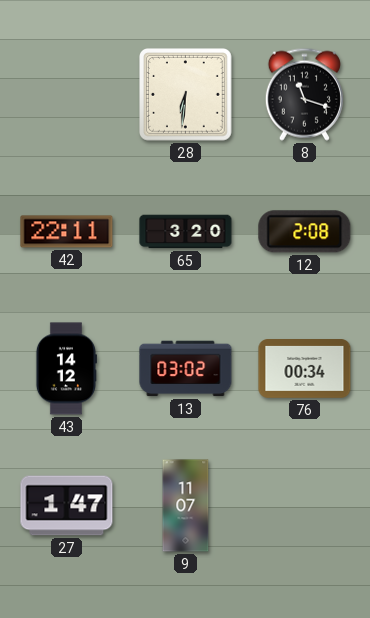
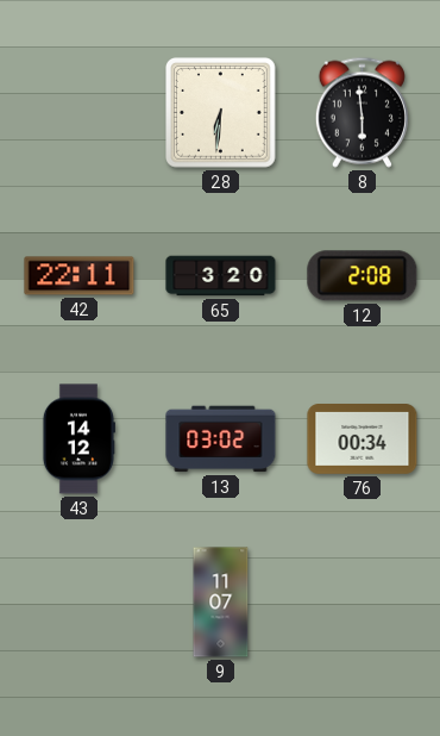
8: 11:18 -> 5:59 (362, 112)
27: 1:47 -> none (67, 506)
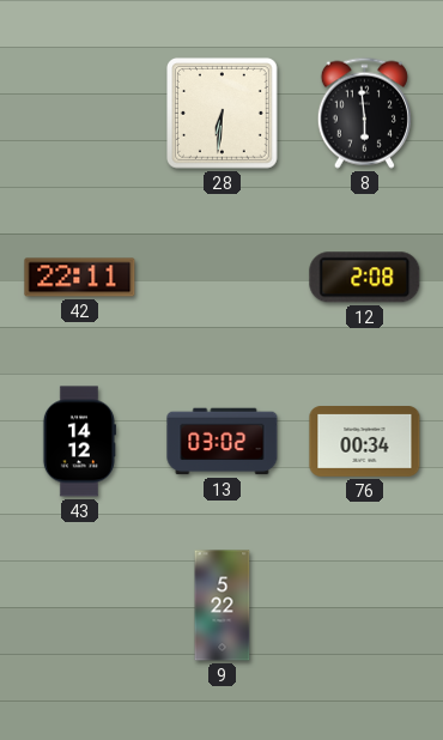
65: 3:20 -> none (221, 276)
9: 11:07 -> 5:22 (223, 606)
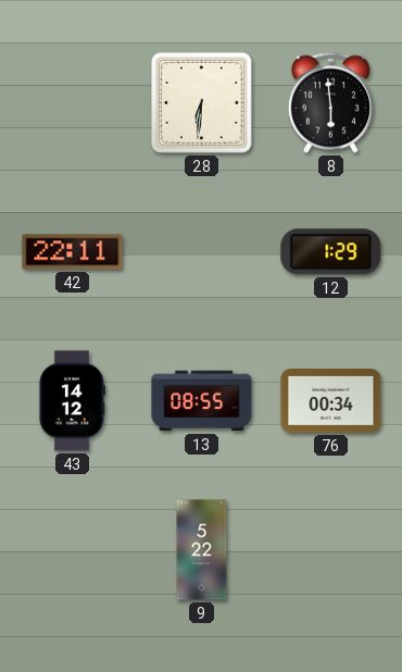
12: 2:08 -> 1:29 (331, 252)
13: 03:02 -> 08:55 (202, 401)
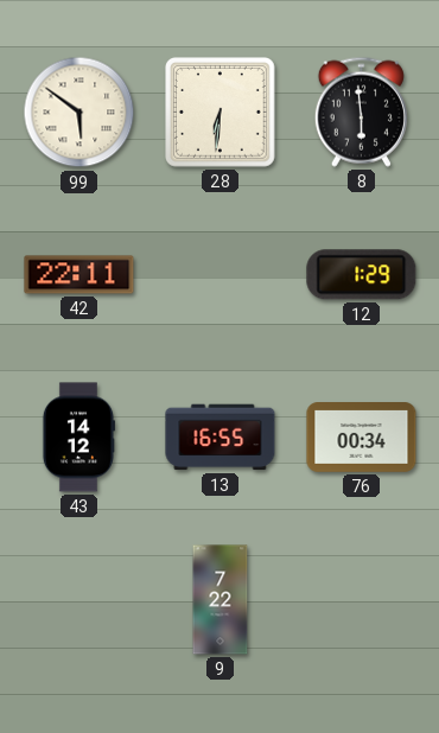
99: none -> 5:51 (79, 113)
13: 08:55 -> 16:55 (221, 438)
9: 5:22 -> 7:22 (221, 600)
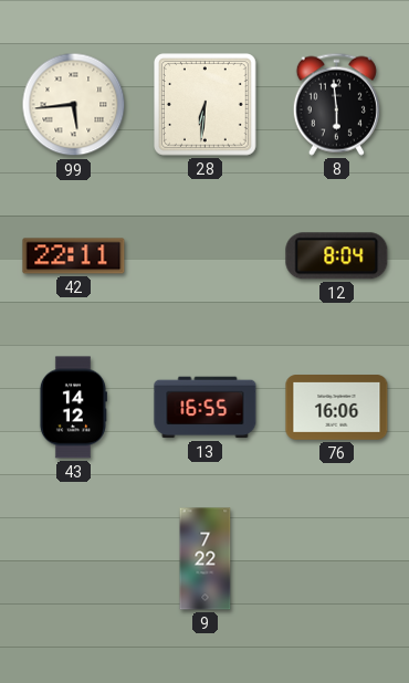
99: 5:51 -> 5:44 (74, 105)
12: 1:29 -> 8:04 (337, 256)
76: 00:34 -> 16:06 (337, 408)
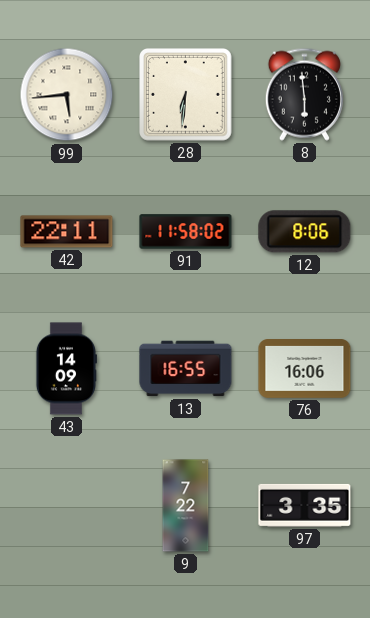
91: none -> 11:58 (186, 232)
12: 8:04 -> 8:06 (305, 232)
43: 14:12 -> 14:09 (66, 369)
97: none -> 3:35 (305, 505)
